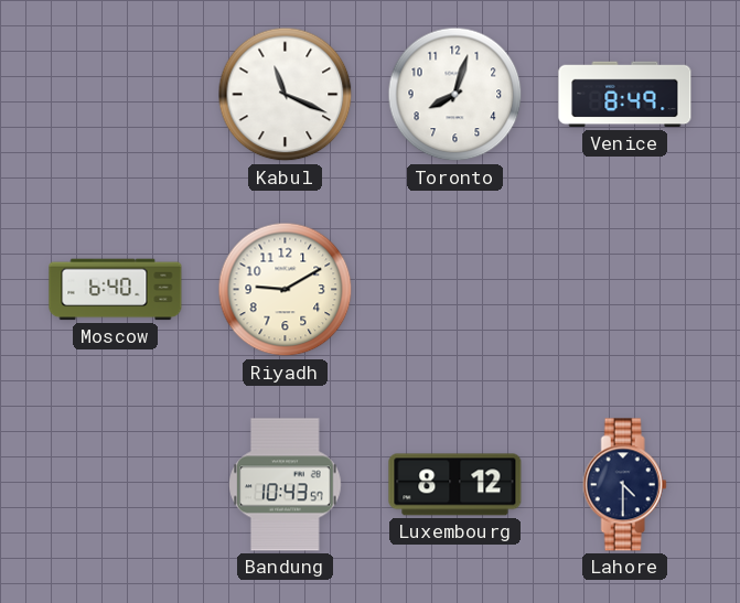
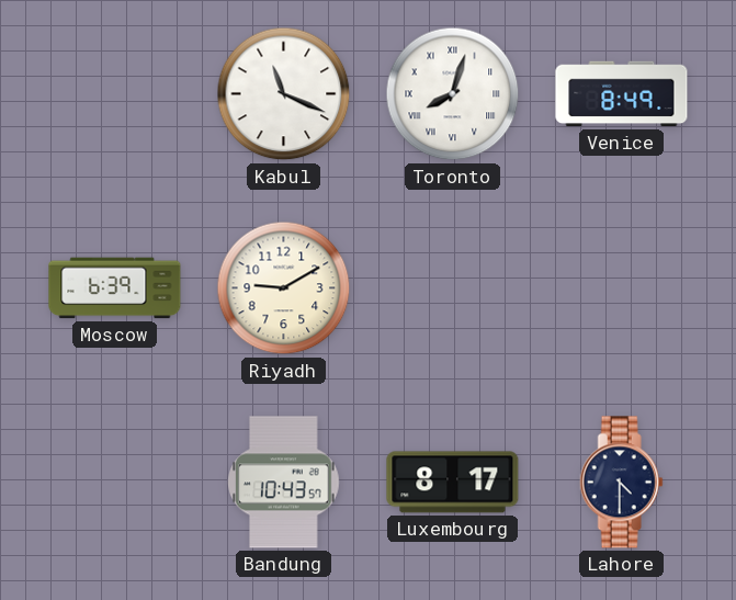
Toronto numerals: Arabic -> Roman (453, 94)
Moscow: 6:40 -> 6:39 (115, 288)
Luxembourg: 8:12 -> 8:17 (453, 483)
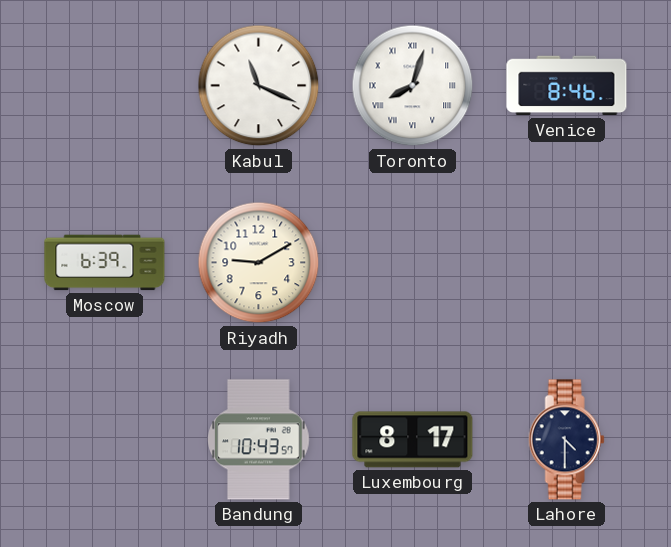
Venice: 8:49 -> 8:46 (567, 86)
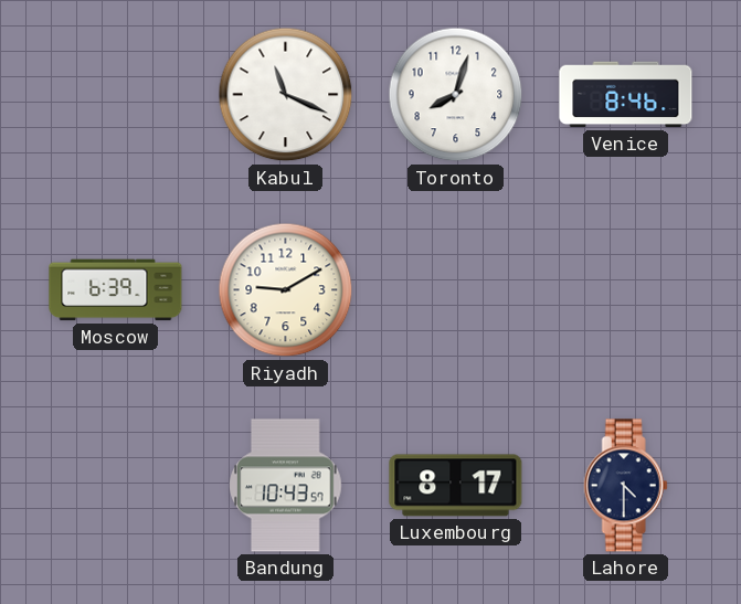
Toronto numerals: Roman -> Arabic (456, 95)
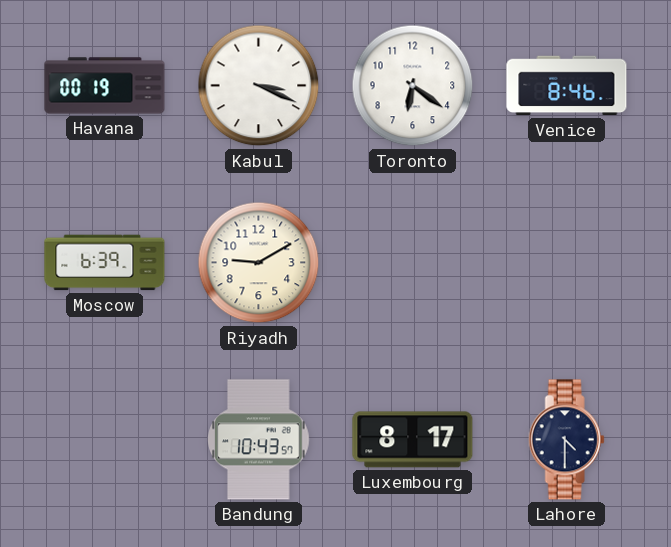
Havana: none -> 00:19 (105, 86)
Kabul: 11:19 -> 3:19 (259, 86)
Toronto: 8:03 -> 6:21 (413, 86)
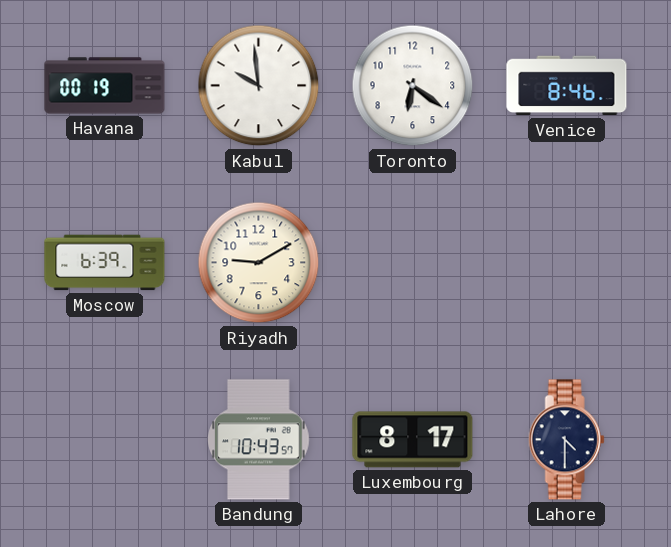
Kabul: 3:19 -> 9:59 (259, 86)
